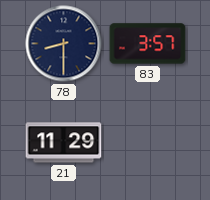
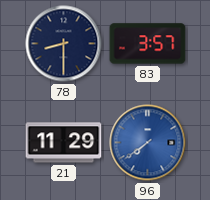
96: none -> 7:39 (148, 143)
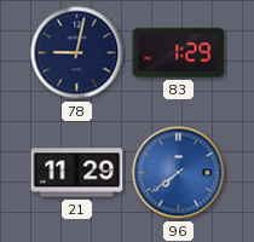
78: 8:30 -> 9:02 (77, 53)
83: 3:57 -> 1:29 (179, 53)
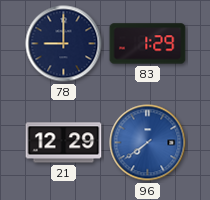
78: 9:02 -> 9:00 (64, 44)
21: 11:29 -> 12:29 (64, 143)
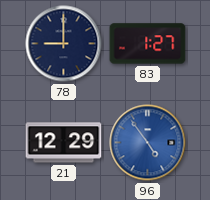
83: 1:29 -> 1:27 (148, 44)
96: 7:39 -> 4:54 (148, 143)
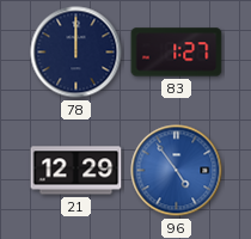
78: 9:00 -> 12:00 (76, 53)
